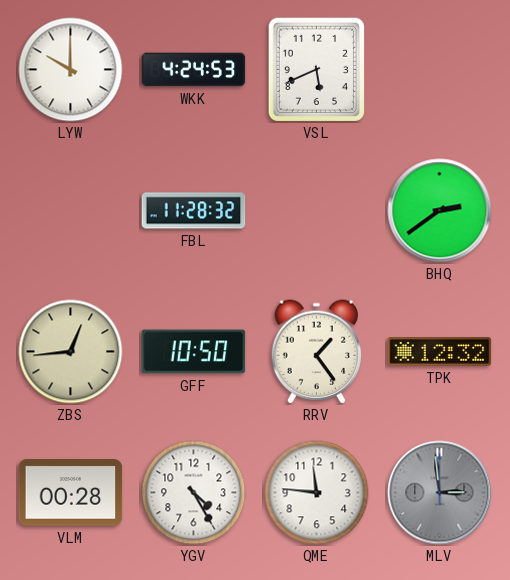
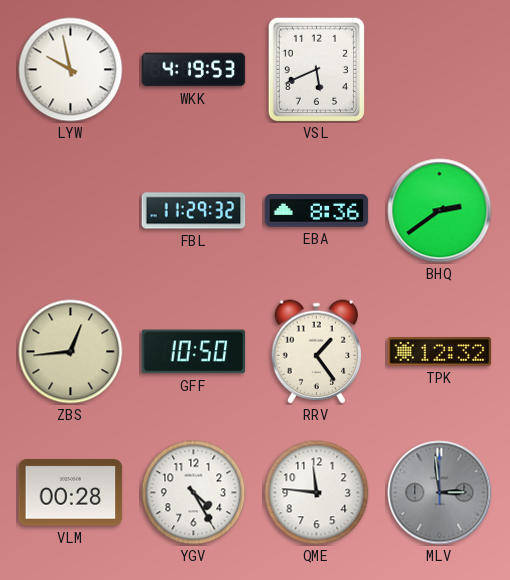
LYW: 10:00 -> 9:58 (71, 70)
WKK: 4:24 -> 4:19 (194, 70)
FBL: 11:28 -> 11:29 (194, 211)
EBA: none -> 8:36 (317, 211)
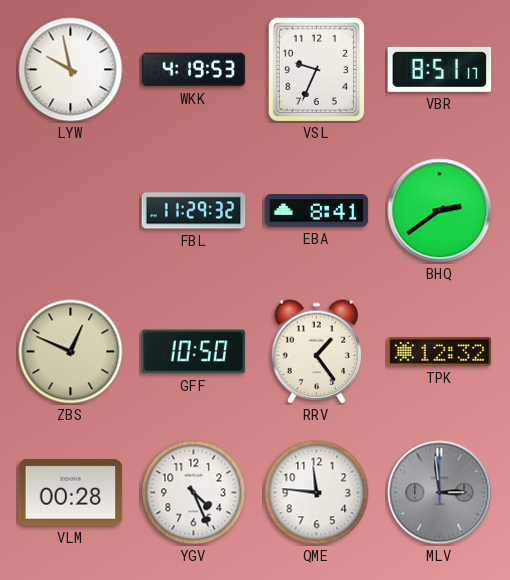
VSL: 5:41 -> 9:34 (316, 69)
VBR: none -> 8:51 (440, 69)
EBA: 8:36 -> 8:41 (317, 211)
ZBS: 12:44 -> 12:49 (71, 352)
YGV: 4:25 -> 4:26 (194, 493)
